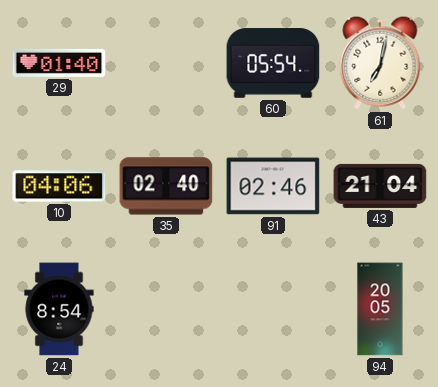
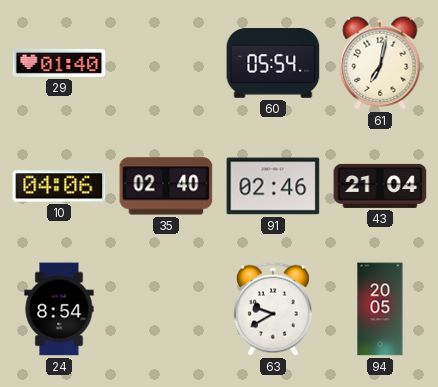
63: none -> 9:40 (273, 309)
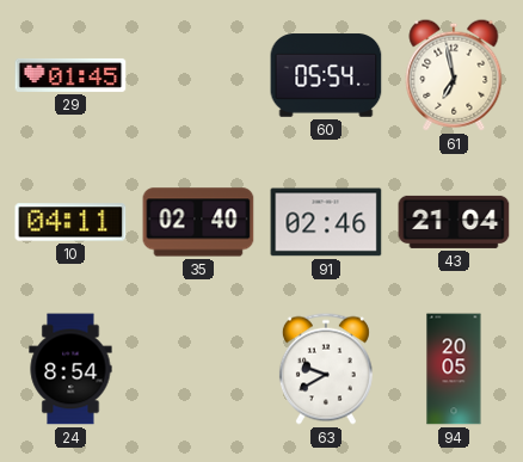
29: 01:40 -> 01:45 (70, 75)
61: 7:02 -> 6:58 (454, 75)
10: 04:06 -> 04:11 (70, 222)
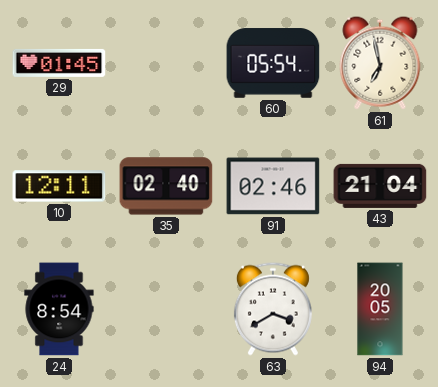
10: 04:11 -> 12:11 (59, 186)
63: 9:40 -> 3:40 (273, 309)
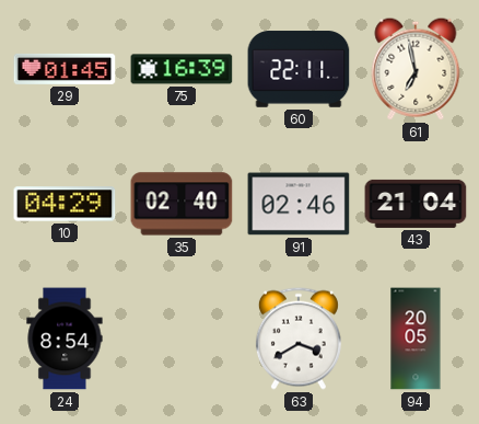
75: none -> 16:39 (182, 69)
60: 05:54 -> 22:11 (299, 69)
10: 12:11 -> 04:29 (65, 204)
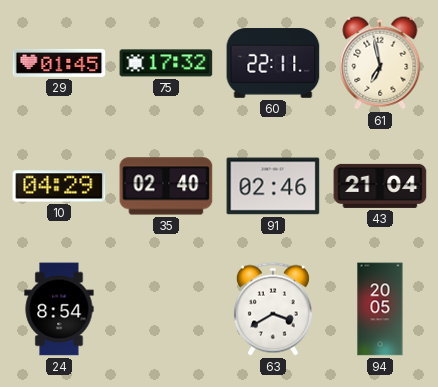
75: 16:39 -> 17:32 (166, 63)
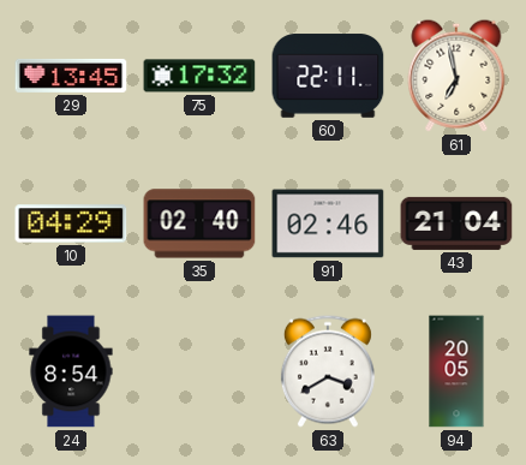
29: 01:45 -> 13:45 (71, 76)
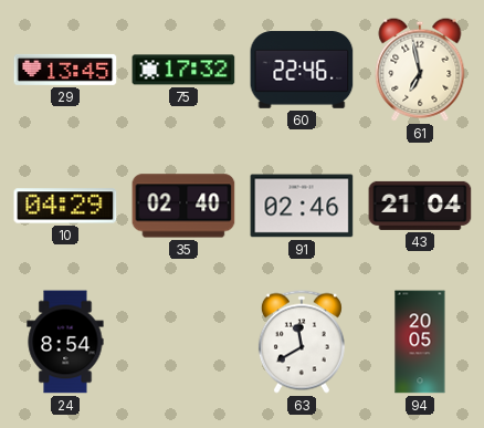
60: 22:11 -> 22:46 (302, 70)
63: 3:40 -> 11:40 (302, 342)
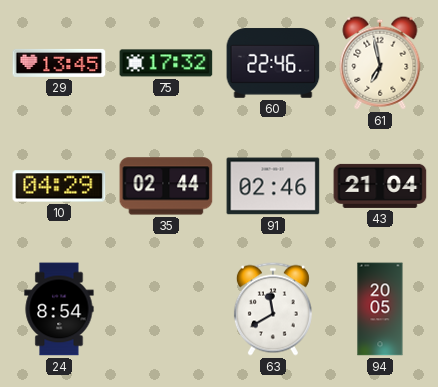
35: 02:40 -> 02:44 (166, 186)
